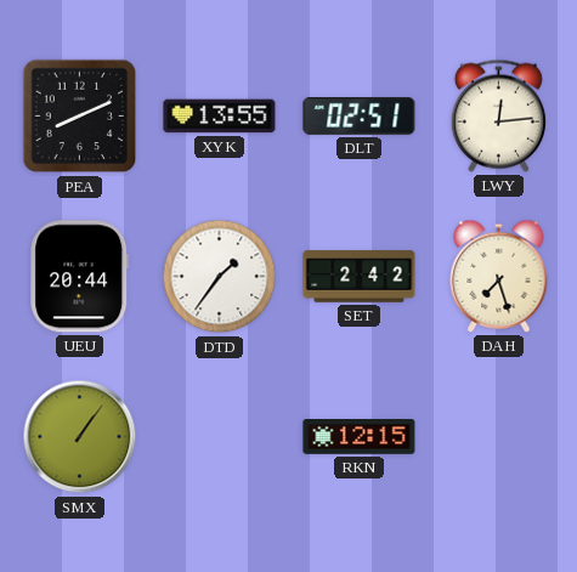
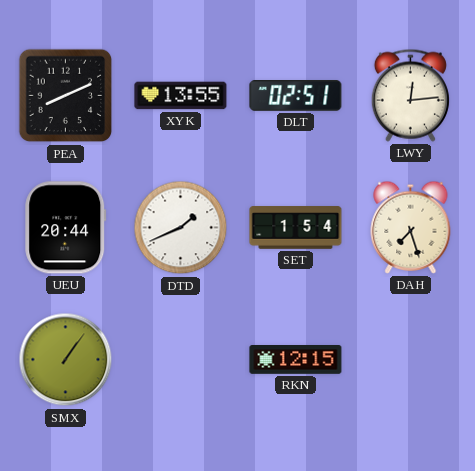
DTD: 1:36 -> 1:41 (181, 228)
SET: 2:42 -> 1:54 (296, 228)
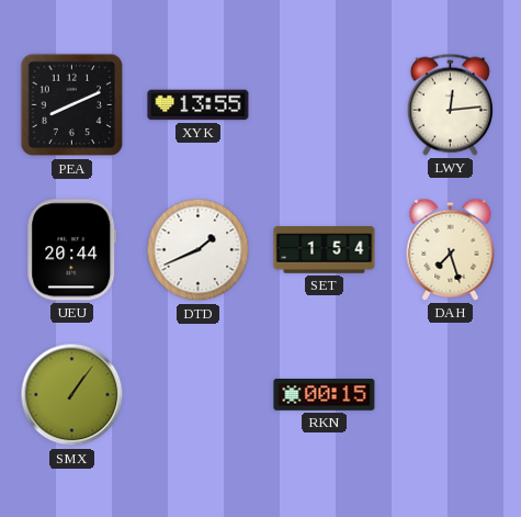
DLT: 02:51 -> none (296, 96)
RKN: 12:15 -> 00:15 (325, 395)
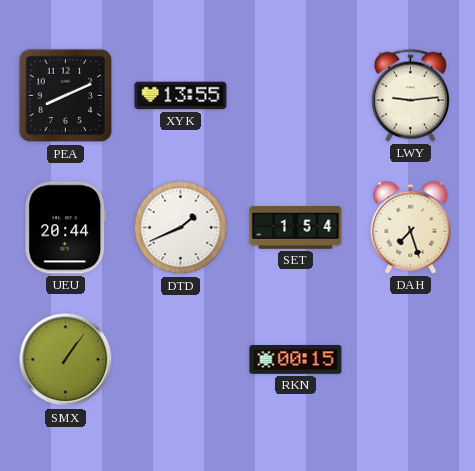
LWY: 12:14 -> 9:14 (410, 95)
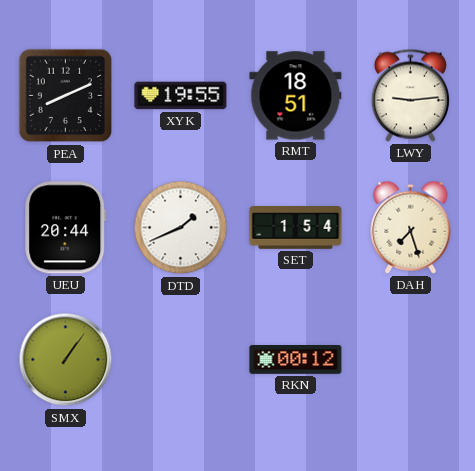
XYK: 13:55 -> 19:55 (181, 96)
RMT: none -> 18:51 (296, 96)
RKN: 00:15 -> 00:12 (296, 360)
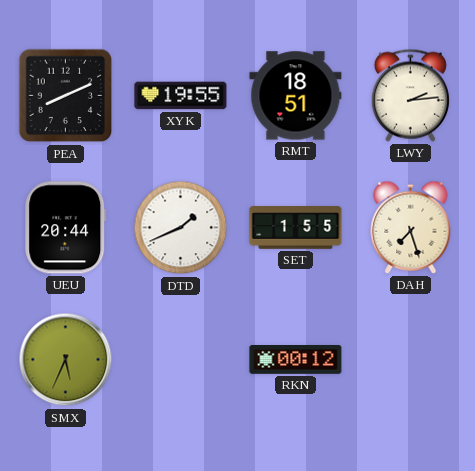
LWY: 9:14 -> 2:14 (410, 95)
SET: 1:54 -> 1:55 (296, 228)
SMX: 1:06 -> 5:34 (66, 360)
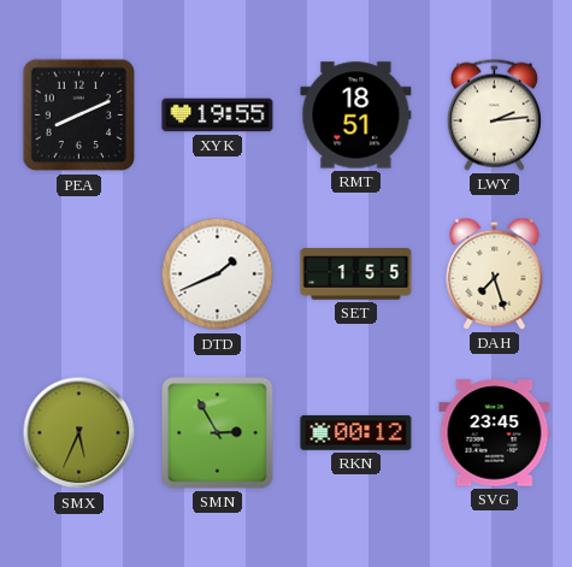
UEU: 20:44 -> none (66, 228)
SMN: none -> 2:55 (218, 433)
SVG: none -> 23:45 (495, 433)
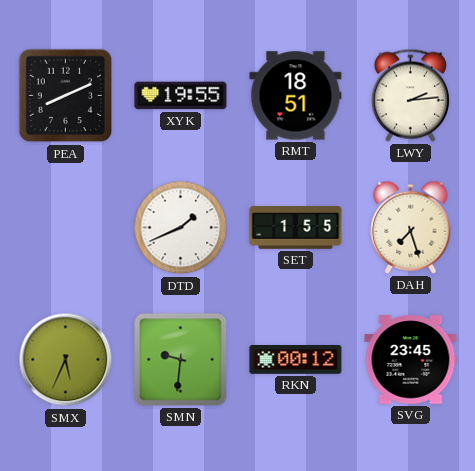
SMN: 2:55 -> 9:31 (181, 360)
